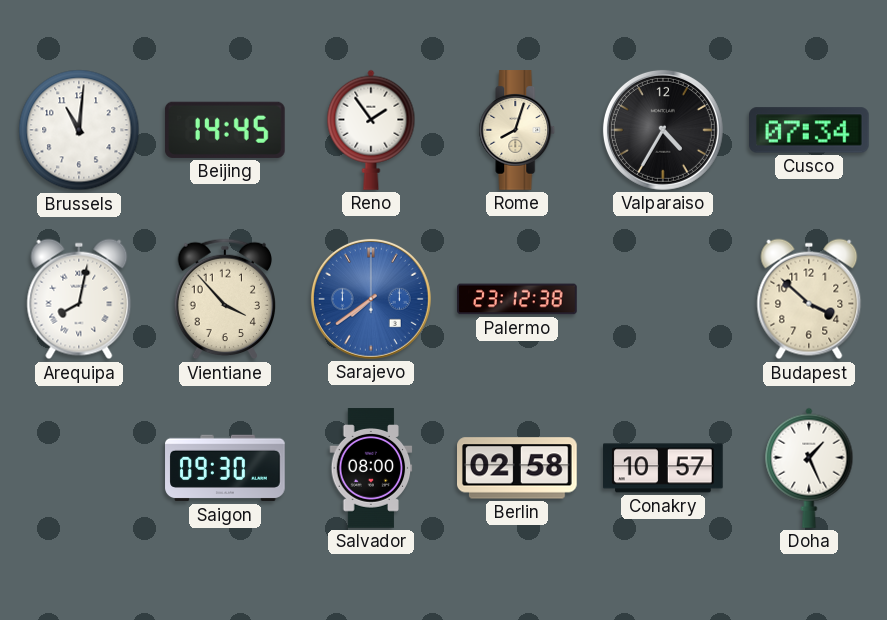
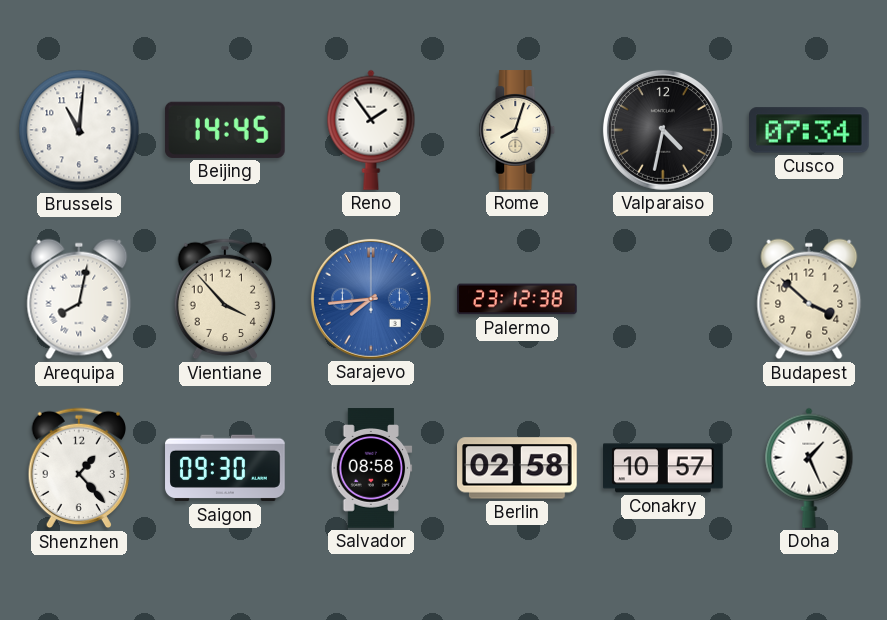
Valparaiso: 4:35 -> 4:32 (663, 130)
Sarajevo: 7:39 -> 7:44 (371, 299)
Shenzhen: none -> 1:23 (79, 468)
Salvador: 08:00 -> 08:58 (371, 468)
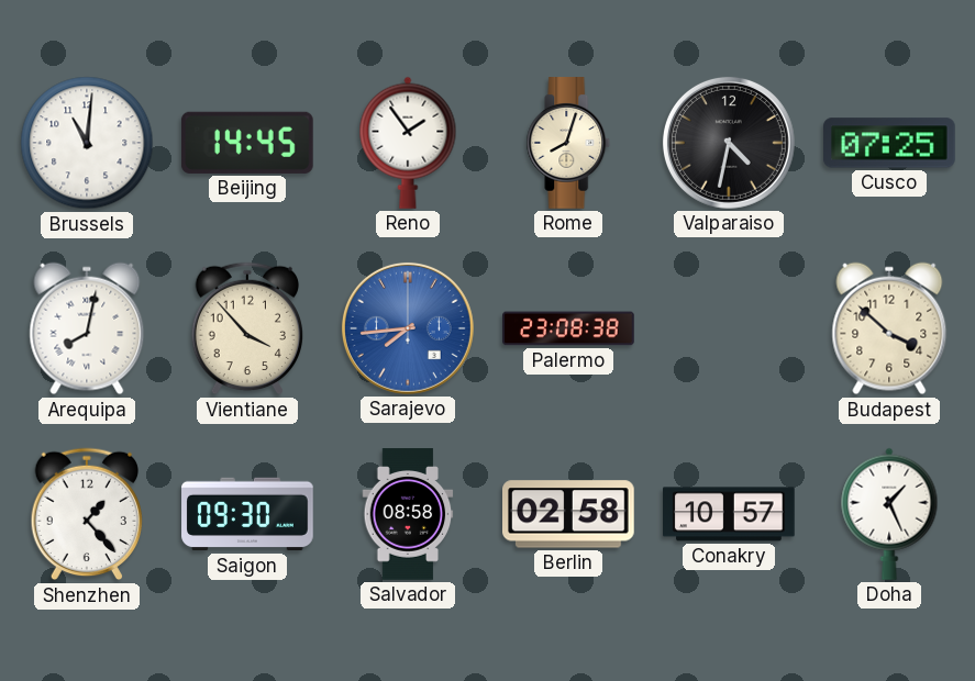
Cusco: 07:34 -> 07:25 (890, 143)
Palermo: 23:12 -> 23:08 (568, 328)
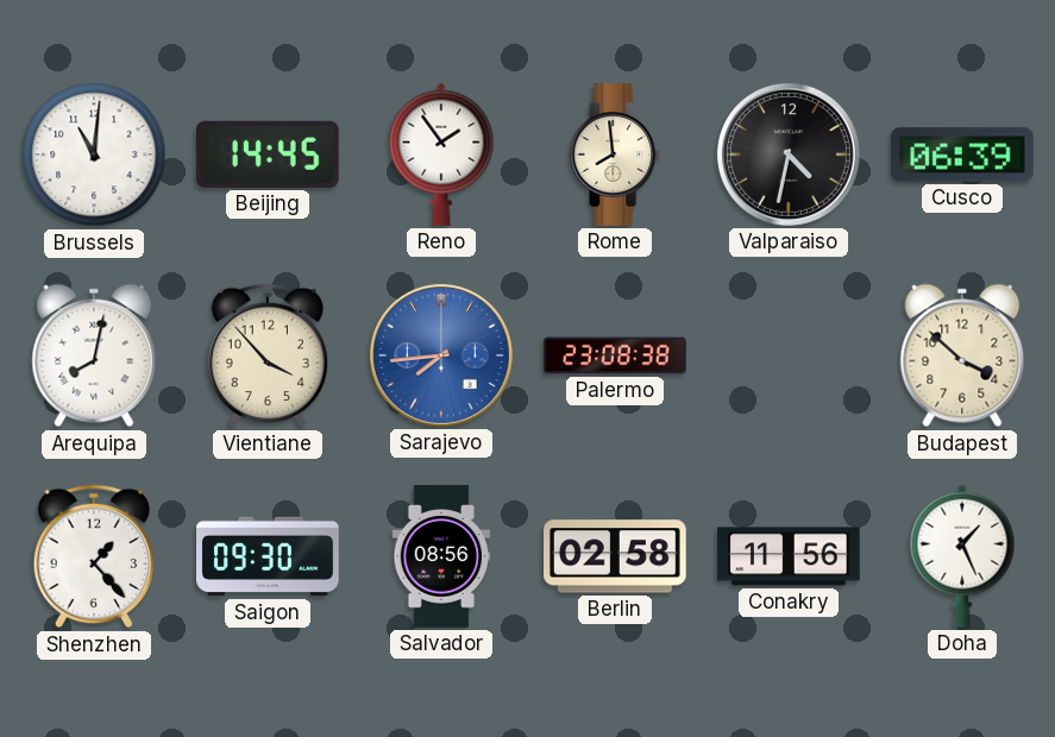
Rome: 8:03 -> 7:59 (615, 155)
Cusco: 07:25 -> 06:39 (963, 155)
Salvador: 08:58 -> 08:56 (441, 556)
Conakry: 10:57 -> 11:56 (790, 556)
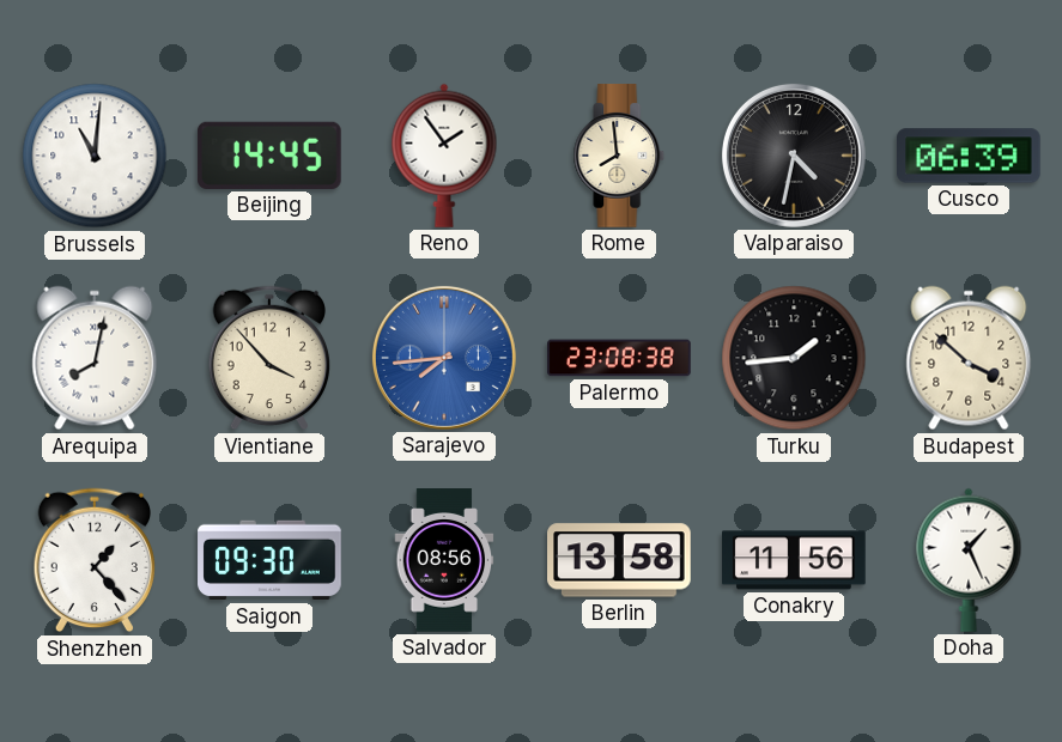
Turku: none -> 1:44 (794, 358)
Berlin: 02:58 -> 13:58 (620, 560)
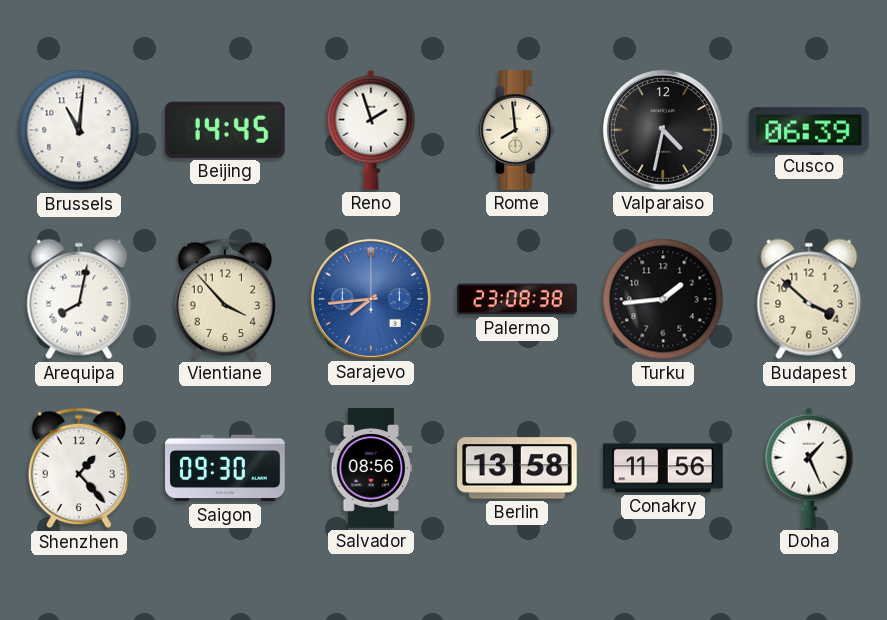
Reno: 1:54 -> 1:57 (371, 130)
